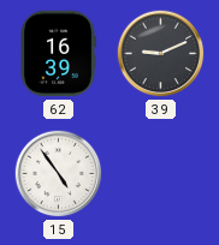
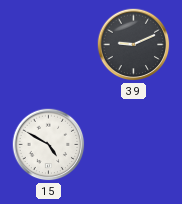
62: 16:39 -> none (58, 54)
15: 4:54 -> 4:50 (49, 145)
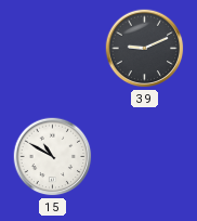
15: 4:50 -> 10:50 (53, 157)
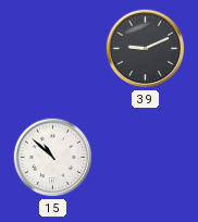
15: 10:50 -> 10:52 (53, 158)
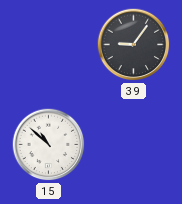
39: 9:11 -> 9:06 (134, 45)
